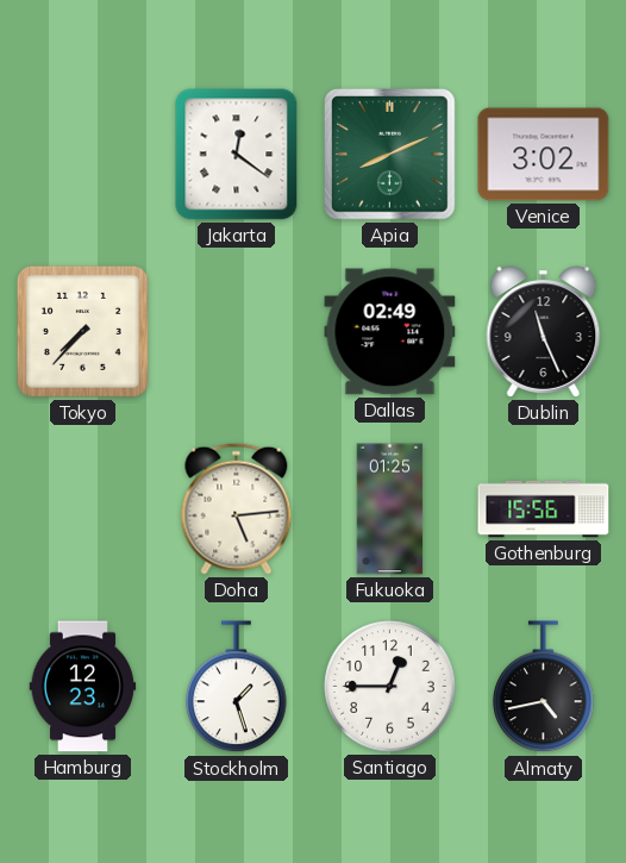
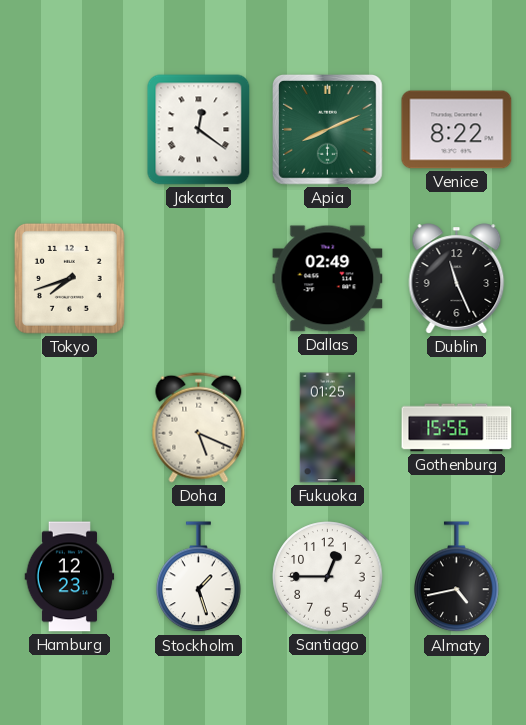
Venice: 3:02 -> 8:22 (457, 130)
Tokyo: 7:37 -> 7:42 (69, 278)
Doha: 5:14 -> 5:19 (199, 427)
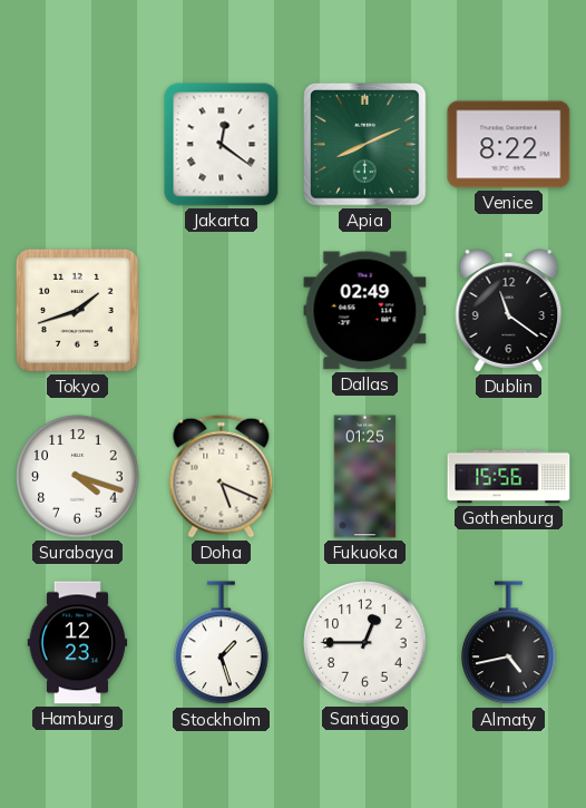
Tokyo: 7:42 -> 1:42 (77, 310)
Dublin: 11:26 -> 11:21 (509, 311)
Surabaya: none -> 4:18 (78, 477)
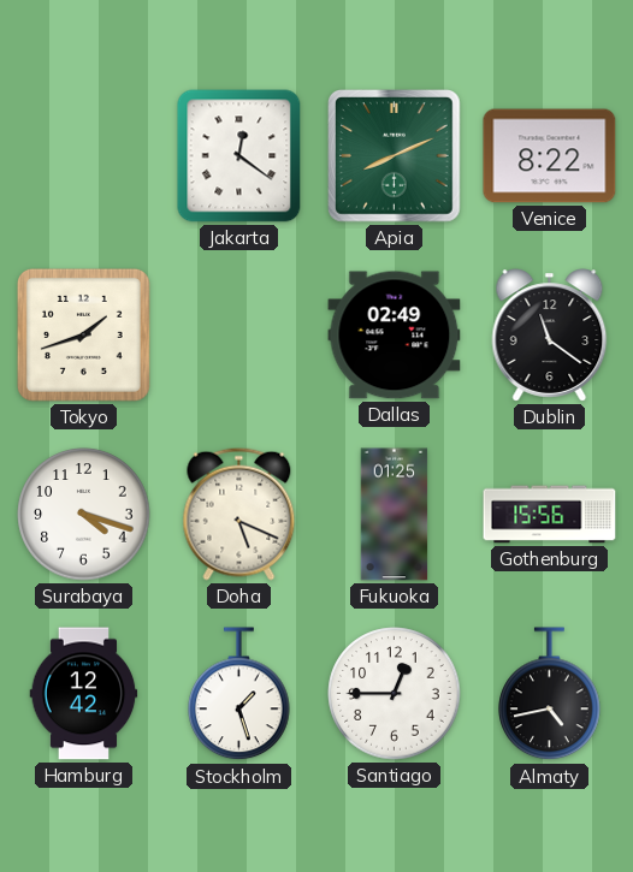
Hamburg: 12:23 -> 12:42 (84, 694)
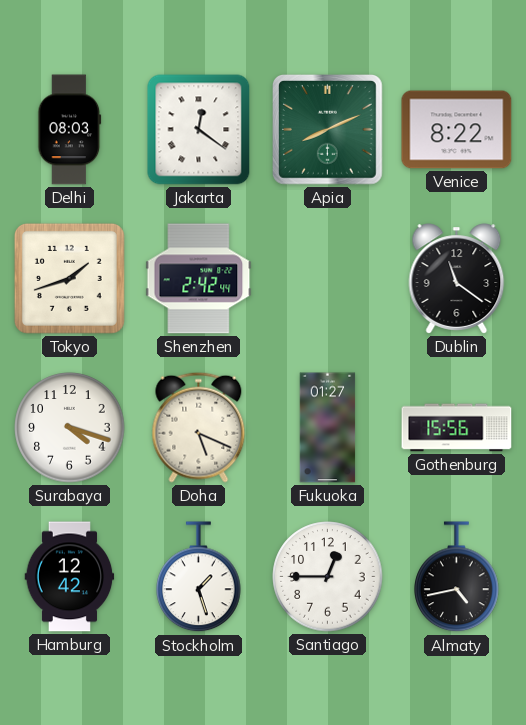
Delhi: none -> 08:03 (70, 130)
Shenzhen: none -> 2:42 (199, 279)
Dallas: 02:49 -> none (395, 336)
Fukuoka: 01:25 -> 01:27 (328, 428)
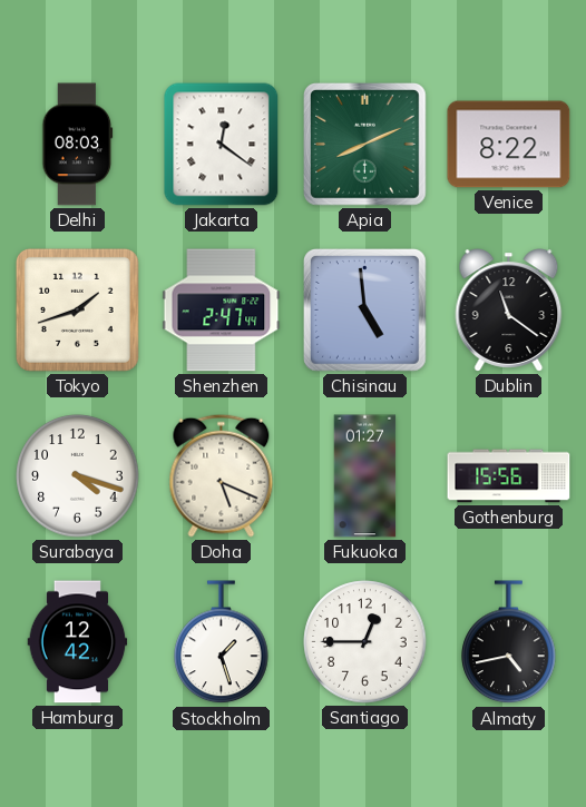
Shenzhen: 2:42 -> 2:47 (222, 311)
Chisinau: none -> 4:59 (365, 311)
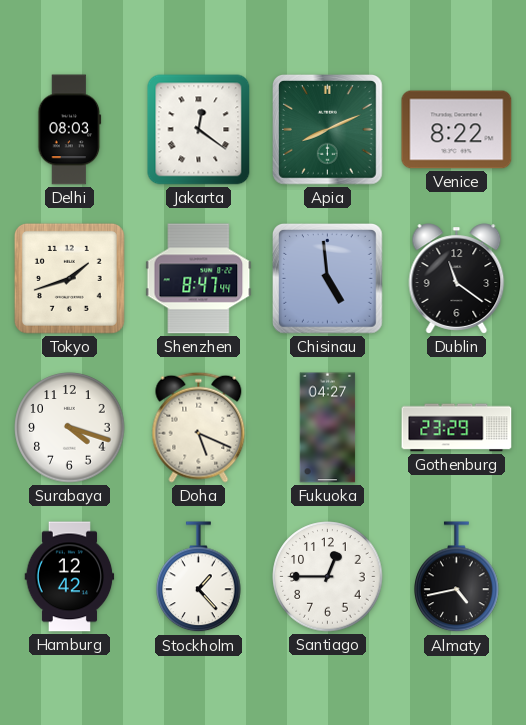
Shenzhen: 2:47 -> 8:47 (199, 279)
Fukuoka: 01:27 -> 04:27 (328, 428)
Gothenburg: 15:56 -> 23:29 (457, 428)
Stockholm: 1:27 -> 1:23 (199, 577)
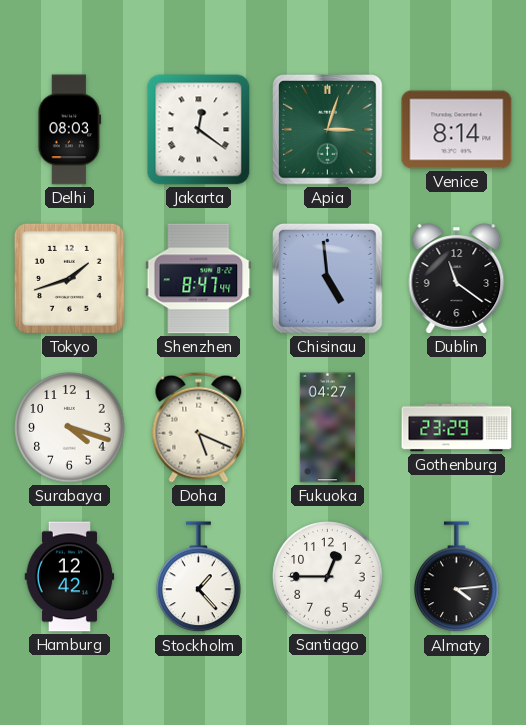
Apia: 8:11 -> 3:03 (328, 130)
Venice: 8:22 -> 8:14 (457, 130)
Almaty: 4:43 -> 4:14 (457, 577)
